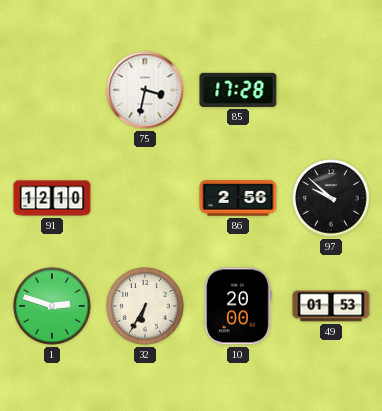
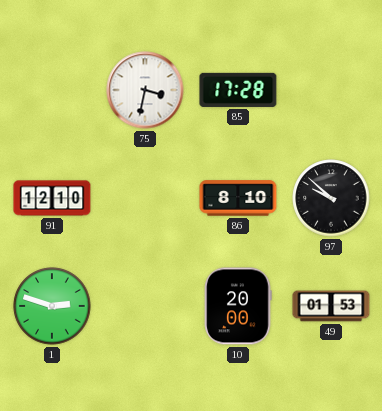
86: 2:56 -> 8:10 (238, 198)
32: 6:35 -> none (145, 306)
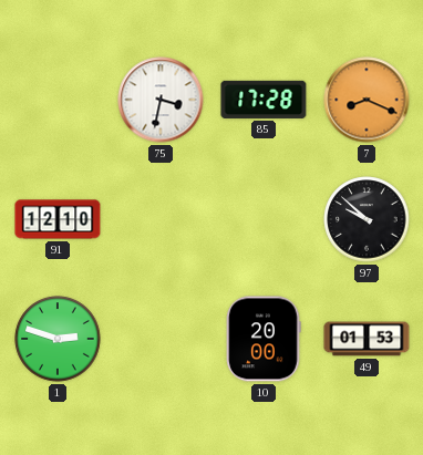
7: none -> 8:19 (367, 100)
86: 8:10 -> none (238, 198)
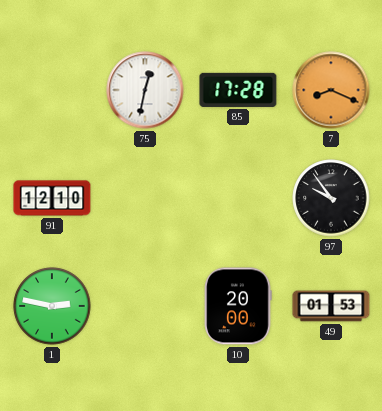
75: 3:32 -> 12:32 (145, 90)
97: 9:52 -> 9:54 (331, 198)
1: 2:48 -> 2:47 (52, 306)
